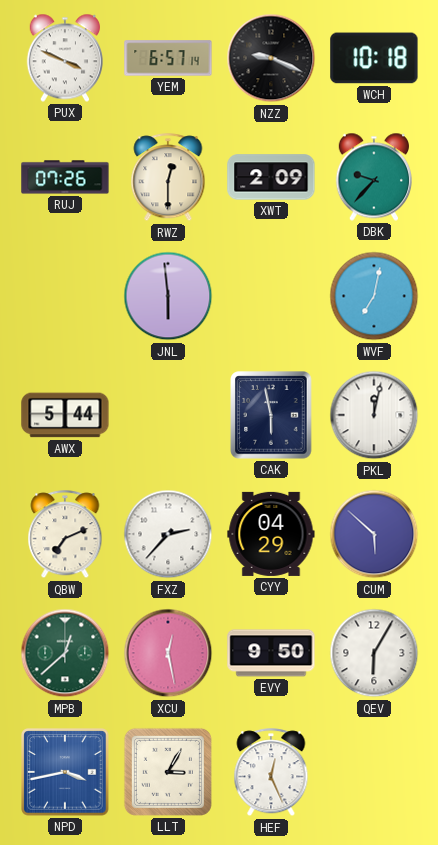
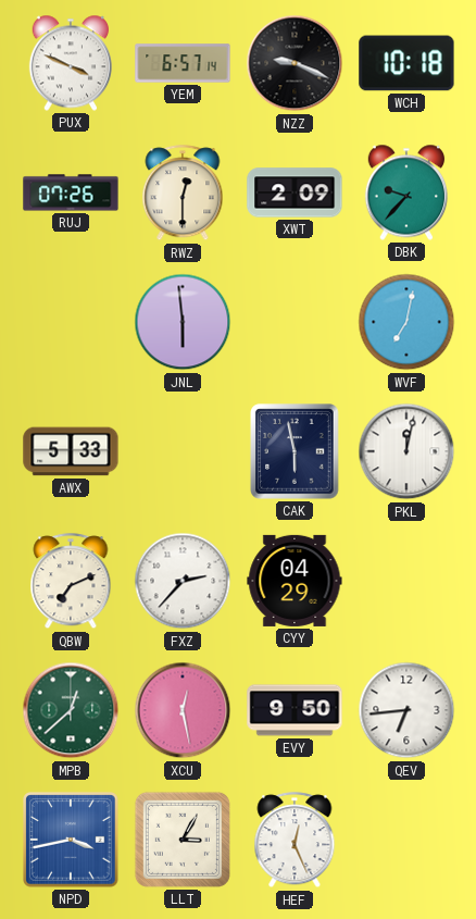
AWX: 5:44 -> 5:33 (71, 451)
CUM: 5:52 -> none (374, 534)
QEV: 6:05 -> 6:44 (406, 710)
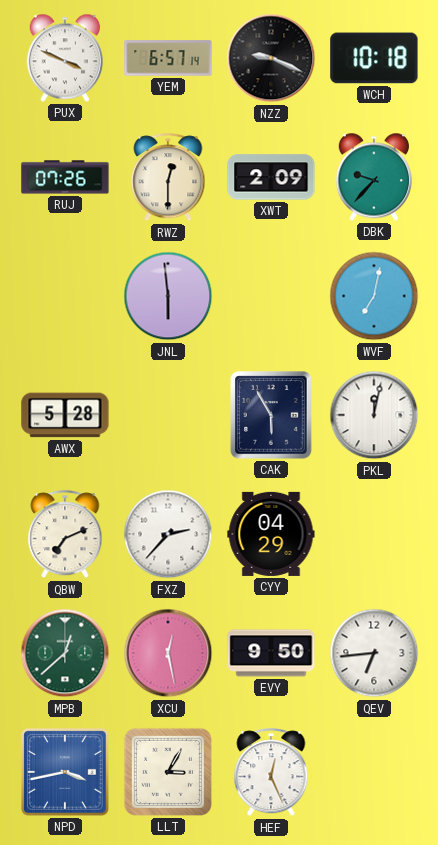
AWX: 5:33 -> 5:28 (65, 415)
CAK: 5:58 -> 5:55 (271, 415)
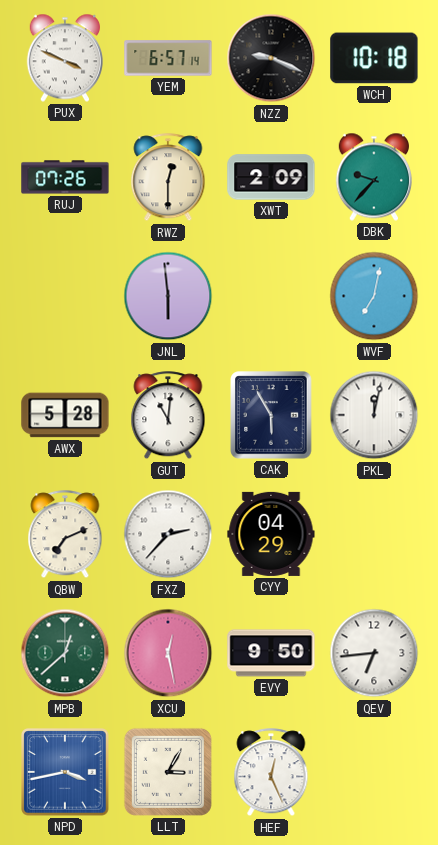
GUT: none -> 11:01 (168, 416)
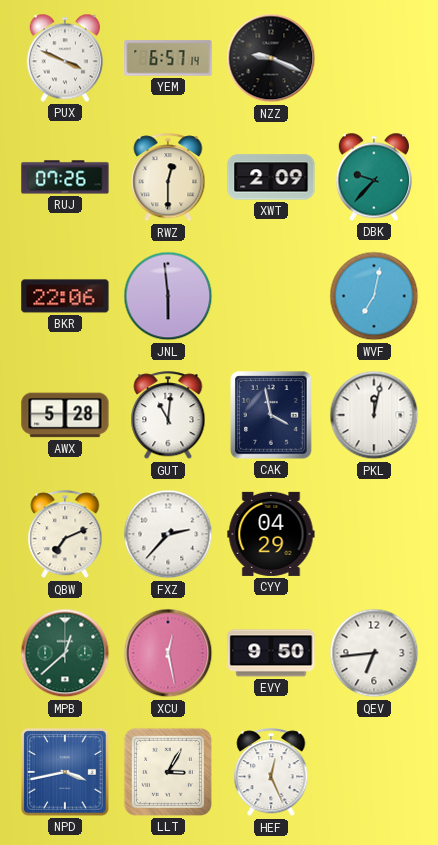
WCH: 10:18 -> none (374, 58)
BKR: none -> 22:06 (65, 296)
CAK: 5:55 -> 3:58 (271, 415)
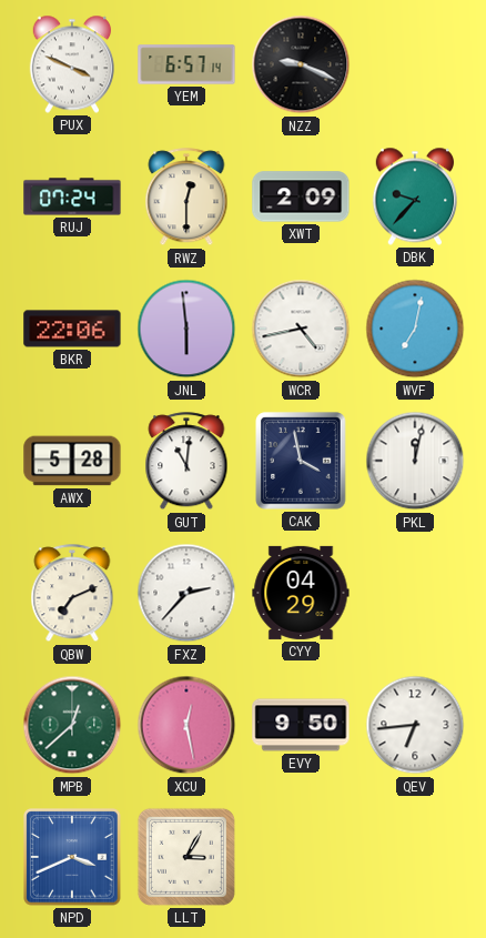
RUJ: 07:26 -> 07:24 (72, 196)
WCR: none -> 4:43 (301, 329)
NPD: 3:43 -> 3:41 (72, 857)
HEF: 12:26 -> none (271, 773)
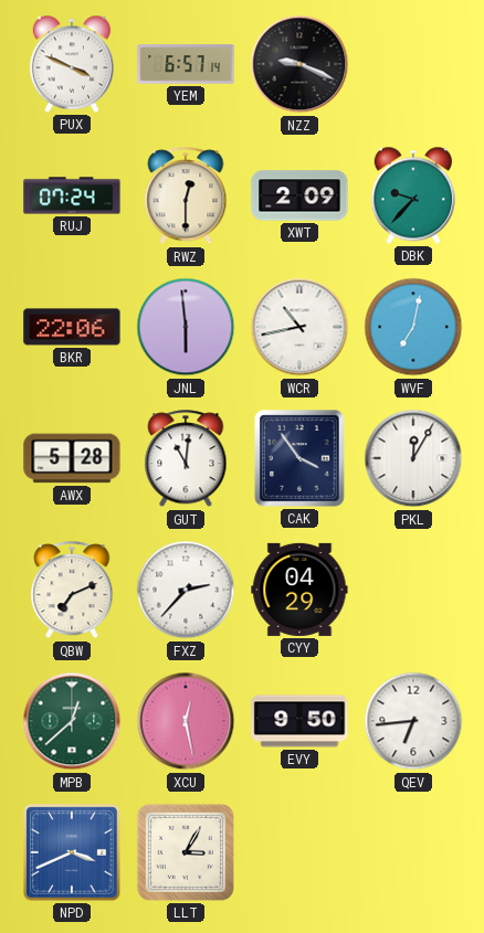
WCR: 4:43 -> 10:43 (299, 327)
CAK: 3:58 -> 3:54 (299, 458)
PKL: 12:02 -> 12:05 (413, 458)
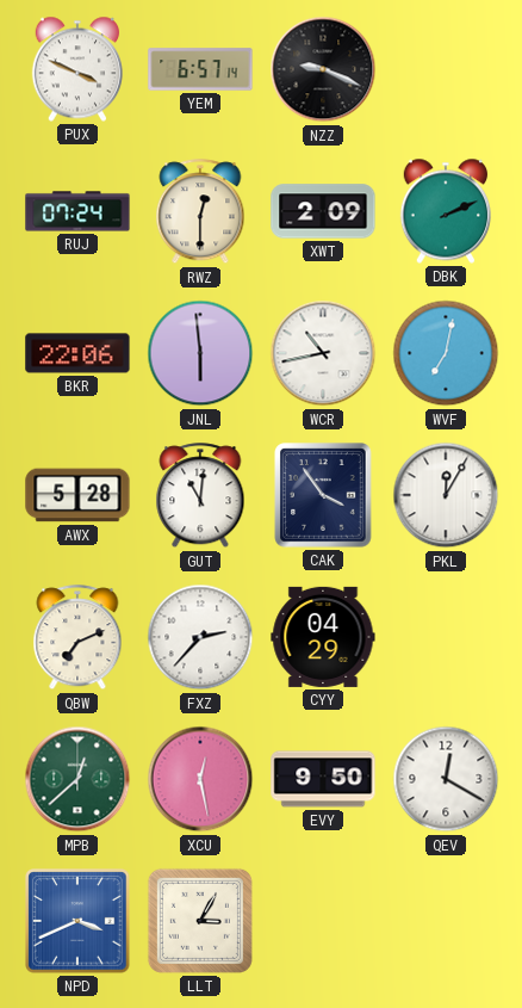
DBK: 9:37 -> 2:11 (445, 211)
QEV: 6:44 -> 12:20 (446, 779)
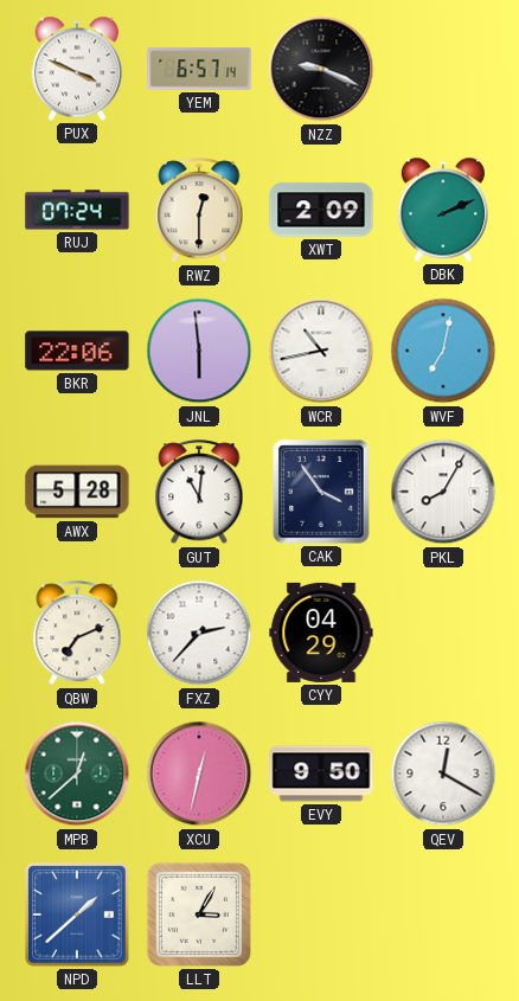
PKL: 12:05 -> 8:05 (443, 492)
XCU: 12:28 -> 12:32 (199, 774)
NPD: 3:41 -> 1:38 (77, 915)
